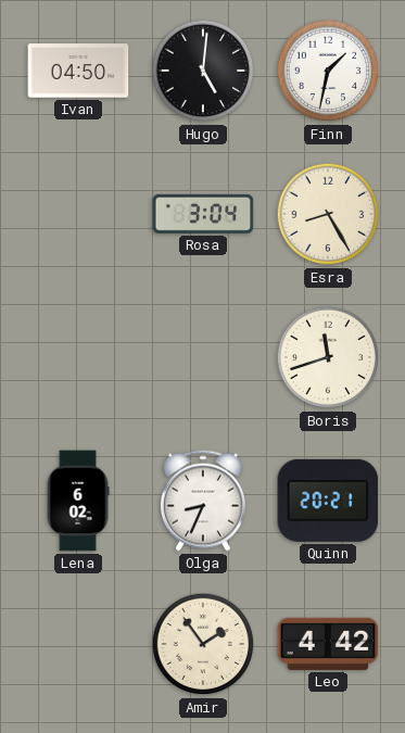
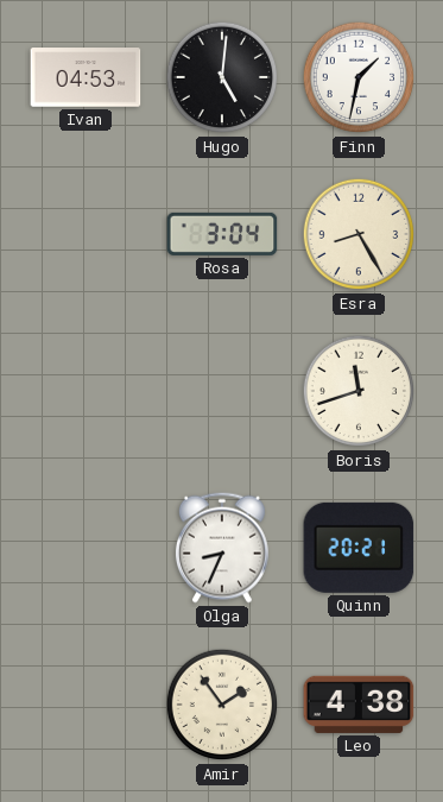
Ivan: 04:50 -> 04:53 (86, 77)
Lena: 6:02 -> none (78, 501)
Leo: 4:42 -> 4:38 (359, 705)
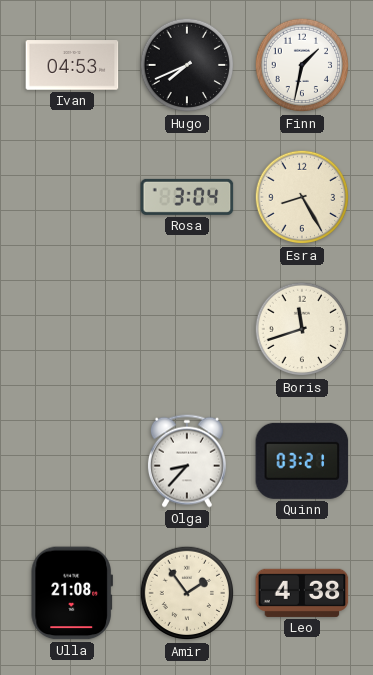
Hugo: 5:01 -> 7:41 (187, 65)
Olga: 8:34 -> 8:37 (187, 461)
Quinn: 20:21 -> 03:21 (302, 461)
Ulla: none -> 21:08 (71, 593)
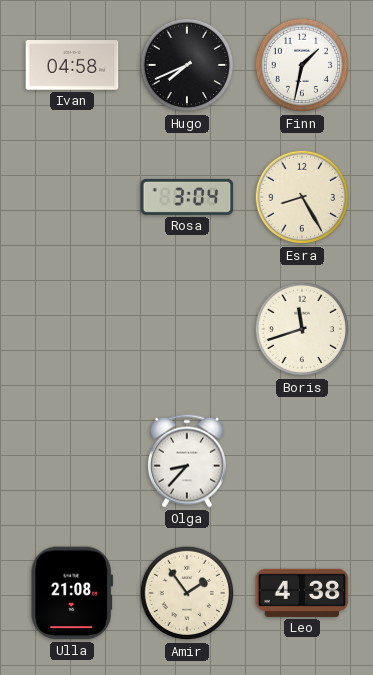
Ivan: 04:53 -> 04:58 (72, 65)
Quinn: 03:21 -> none (302, 461)
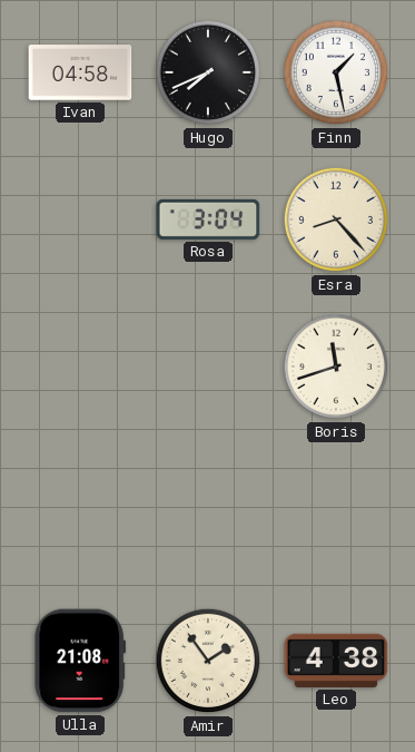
Finn: 1:32 -> 1:28 (336, 72)
Esra: 8:25 -> 8:23 (336, 219)
Olga: 8:37 -> none (187, 461)
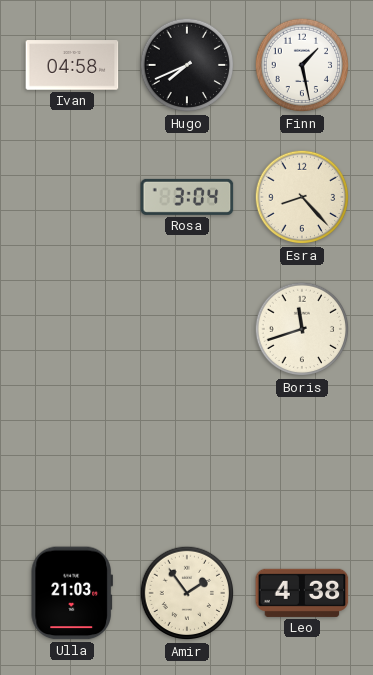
Ulla: 21:08 -> 21:03 (71, 593)
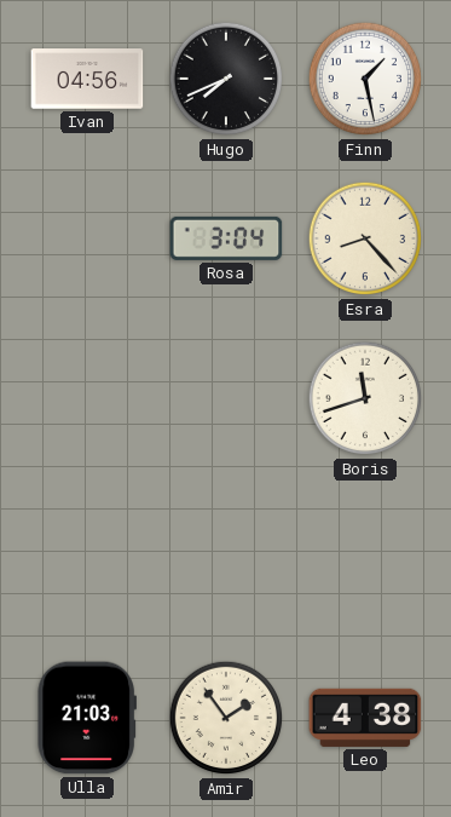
Ivan: 04:58 -> 04:56 (87, 79)
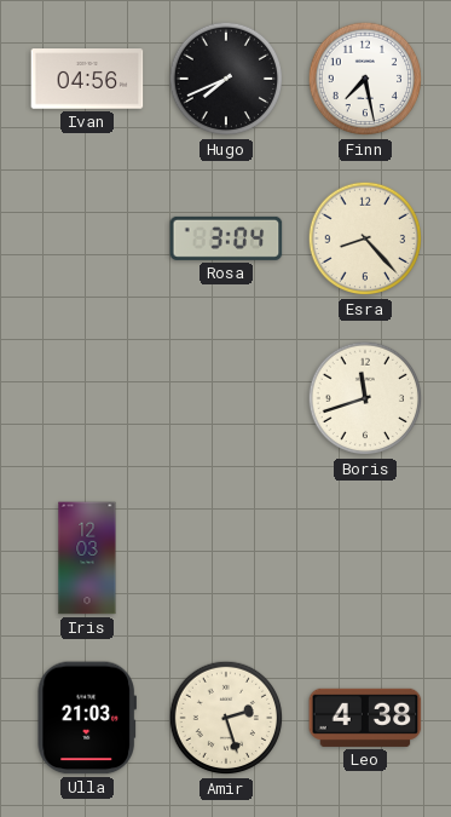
Finn: 1:28 -> 7:28 (365, 79)
Iris: none -> 12:03 (87, 558)
Amir: 1:54 -> 2:27 (226, 718)
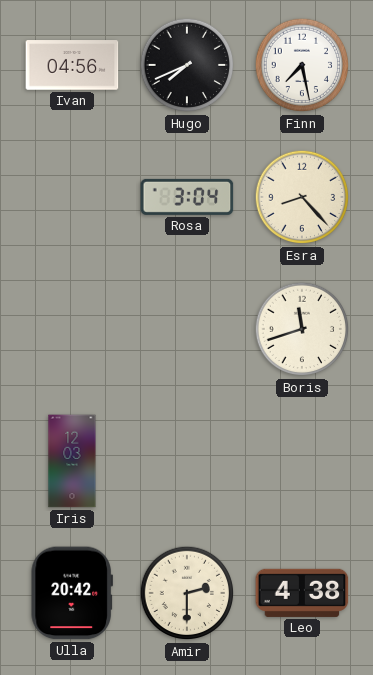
Ulla: 21:03 -> 20:42 (71, 593)
Amir: 2:27 -> 2:30 (187, 593)
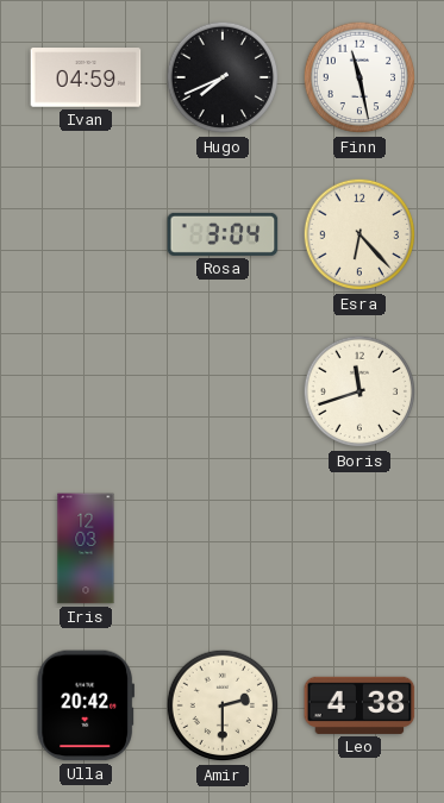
Ivan: 04:56 -> 04:59 (86, 77)
Finn: 7:28 -> 11:28 (359, 77)
Esra: 8:23 -> 6:23 (359, 234)
